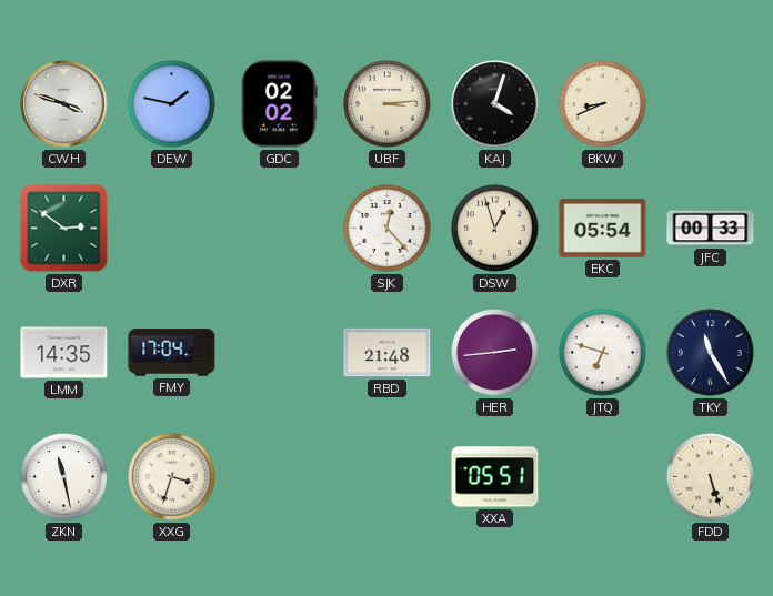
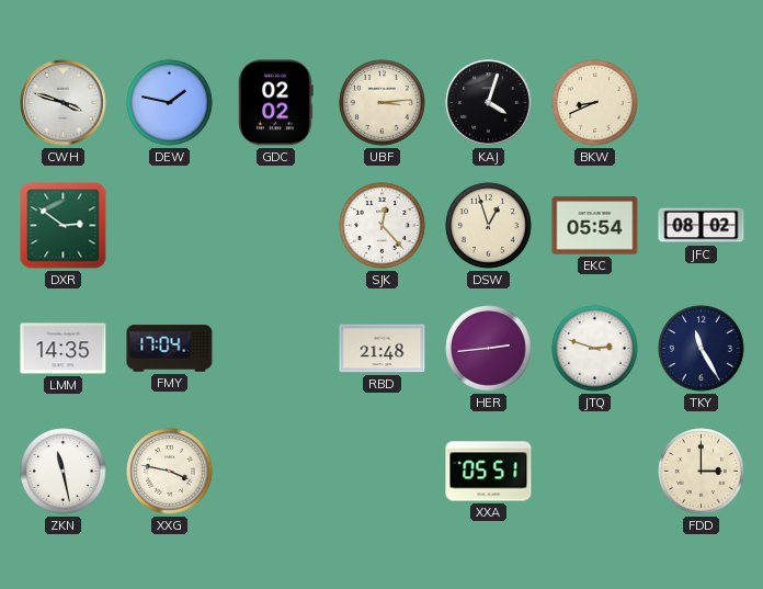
JFC: 00:33 -> 08:02 (702, 226)
JTQ: 6:48 -> 2:48 (595, 349)
XXG: 3:33 -> 3:47 (170, 472)
FDD: 5:27 -> 3:00 (702, 472)
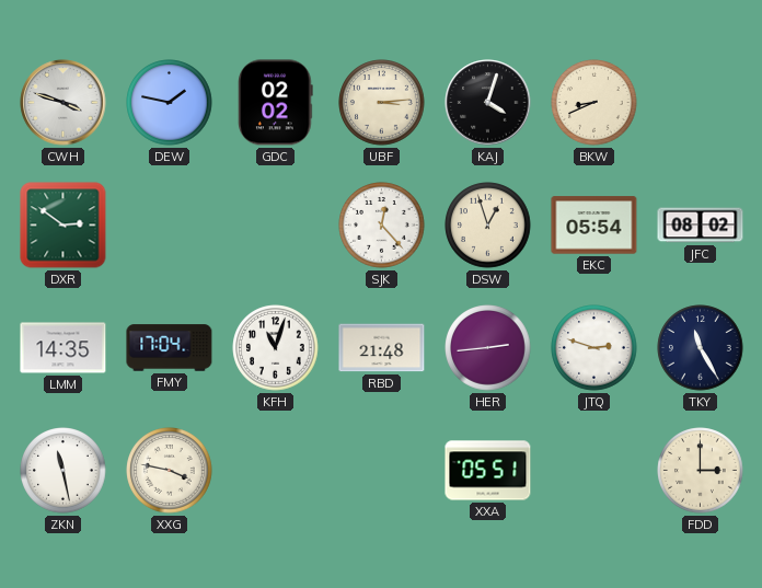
KFH: none -> 11:03 (276, 348)
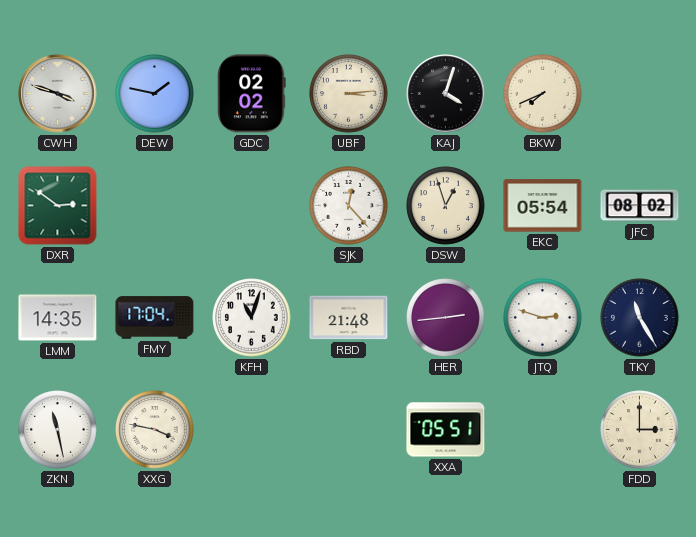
BKW: 8:41 -> 7:41 (543, 94)
